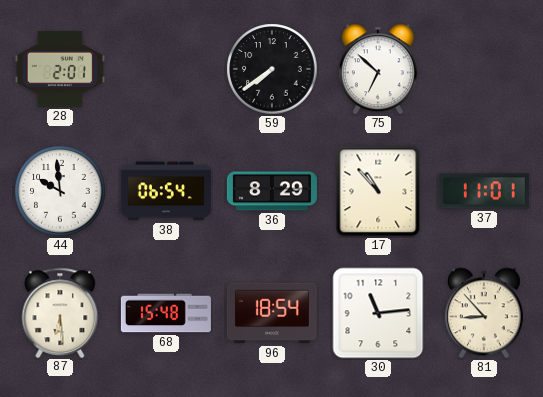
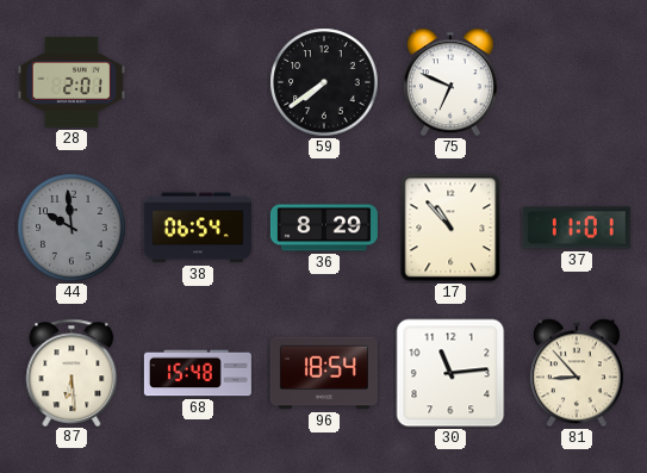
75: 6:52 -> 6:49 (450, 82)
44 dial: white -> grey (71, 228)
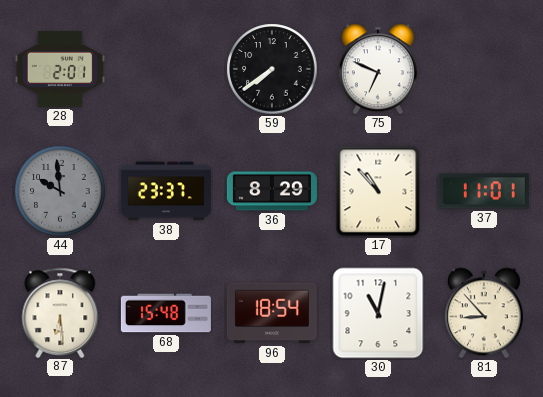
38: 06:54 -> 23:37 (166, 191)
30: 11:14 -> 11:02 (378, 313)
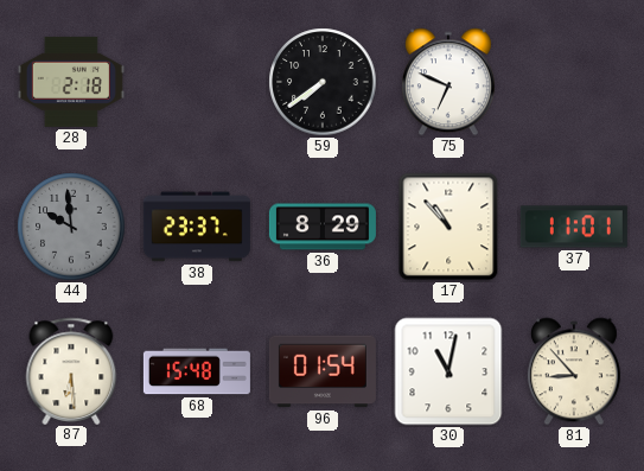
28: 2:01 -> 2:18 (71, 82)
96: 18:54 -> 01:54 (323, 371)
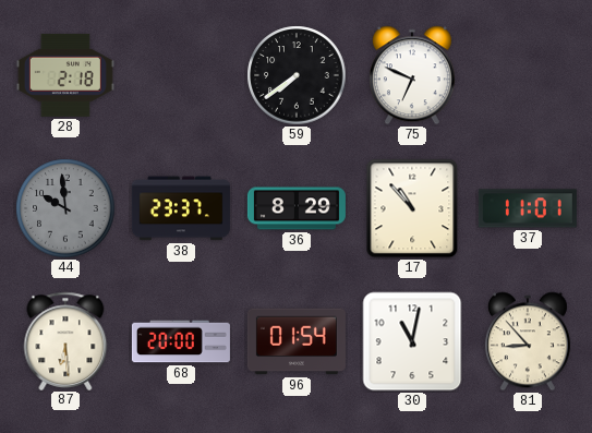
68: 15:48 -> 20:00 (181, 341)
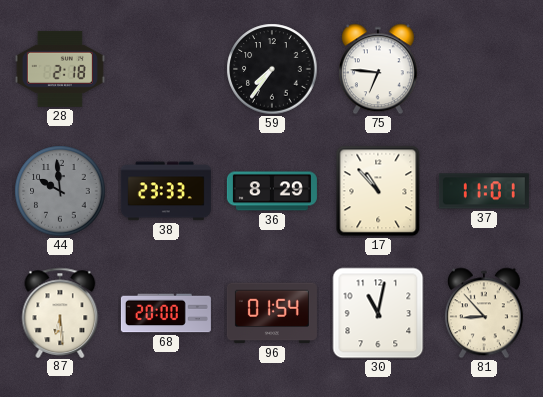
59: 7:39 -> 7:36 (272, 69)
75: 6:49 -> 6:46 (378, 69)
38: 23:37 -> 23:33 (166, 191)
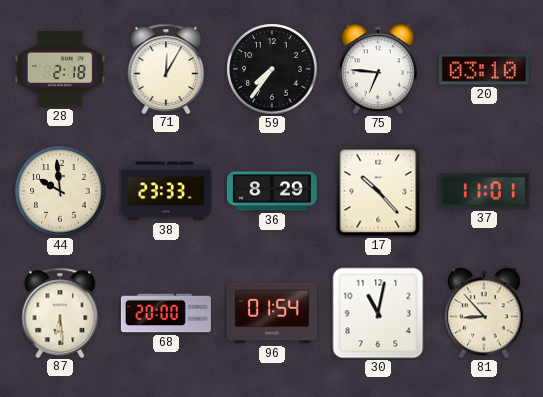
71: none -> 12:05 (166, 68)
20: none -> 03:10 (484, 69)
44 dial: grey -> cream (60, 191)
17: 10:53 -> 10:23 (378, 191)
